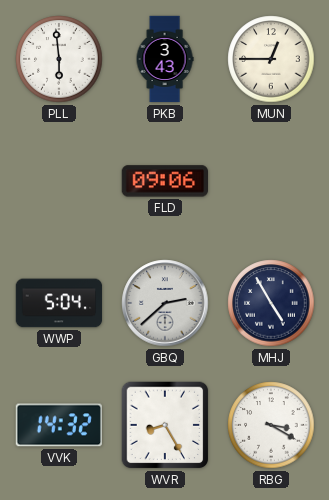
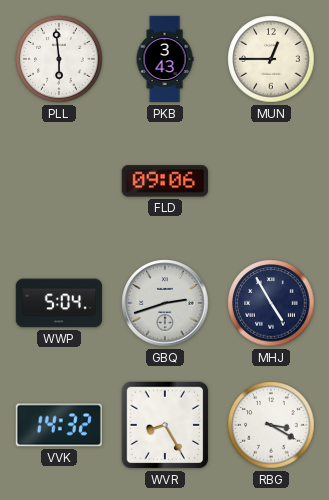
GBQ: 2:38 -> 2:42 (165, 303)
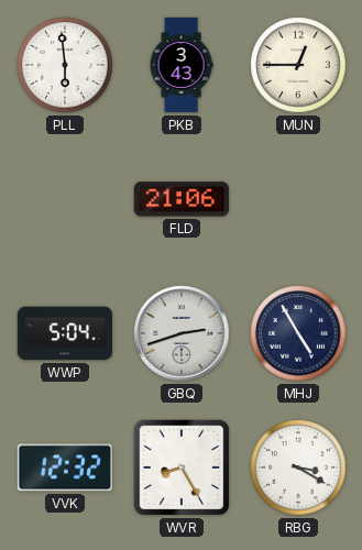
FLD: 09:06 -> 21:06 (180, 199)
VVK: 14:32 -> 12:32 (64, 468)
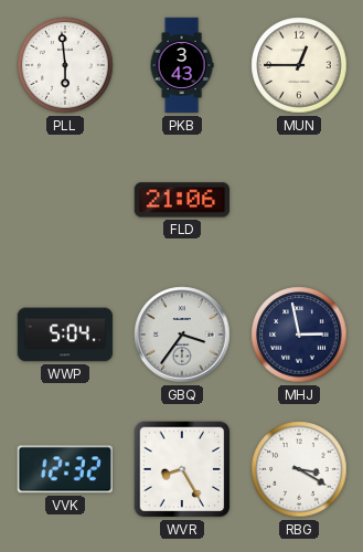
GBQ: 2:42 -> 3:36 (182, 335)
MHJ: 4:55 -> 2:58 (299, 335)
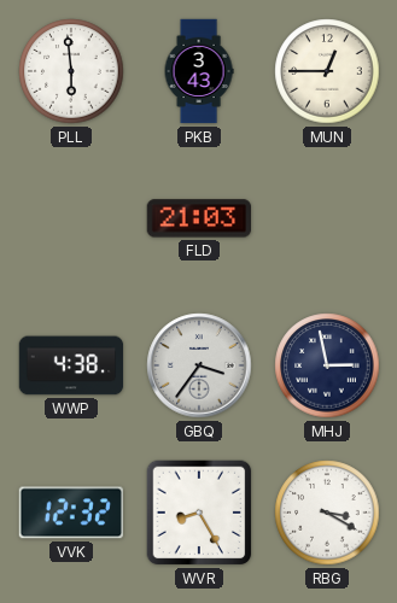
FLD: 21:06 -> 21:03 (198, 218)
WWP: 5:04 -> 4:38 (71, 365)
